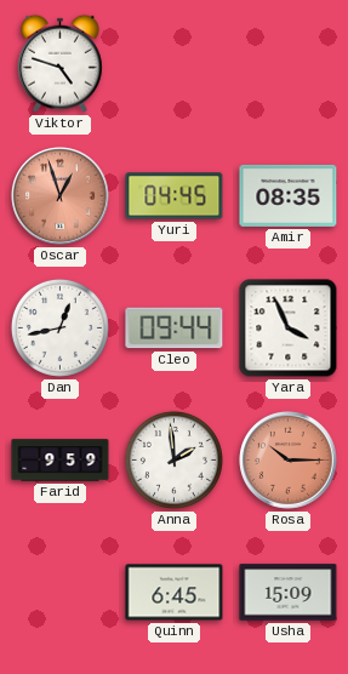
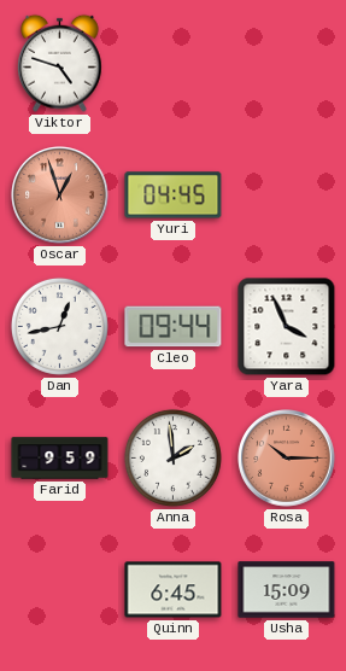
Amir: 08:35 -> none (289, 195)
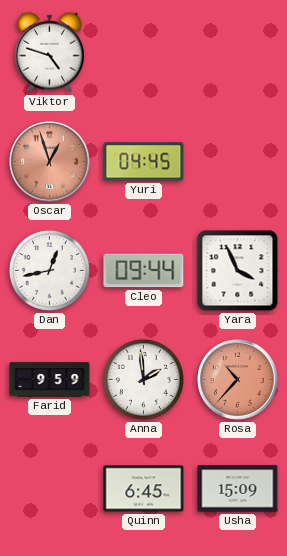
Rosa: 10:15 -> 10:37 (238, 380)
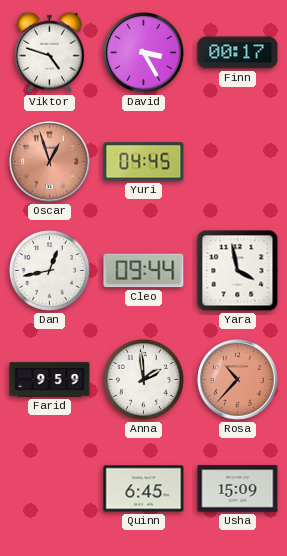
David: none -> 3:25 (144, 53)
Finn: none -> 00:17 (238, 53)
Yara: 3:56 -> 3:58 (238, 271)
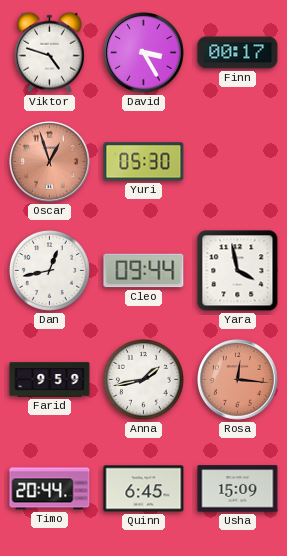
Yuri: 04:45 -> 05:30 (144, 162)
Anna: 1:59 -> 1:43 (143, 379)
Rosa: 10:37 -> 12:16 (238, 380)
Timo: none -> 20:44 (50, 489)
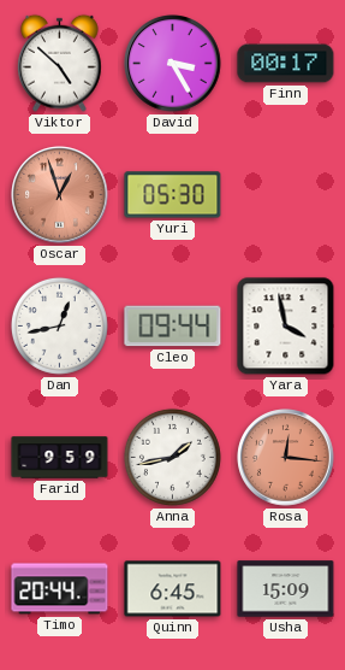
Viktor: 4:48 -> 4:52 (60, 63)
